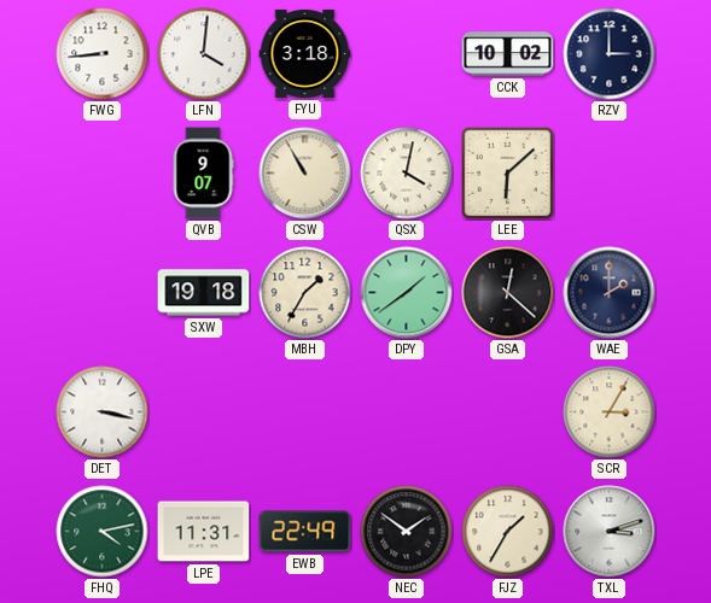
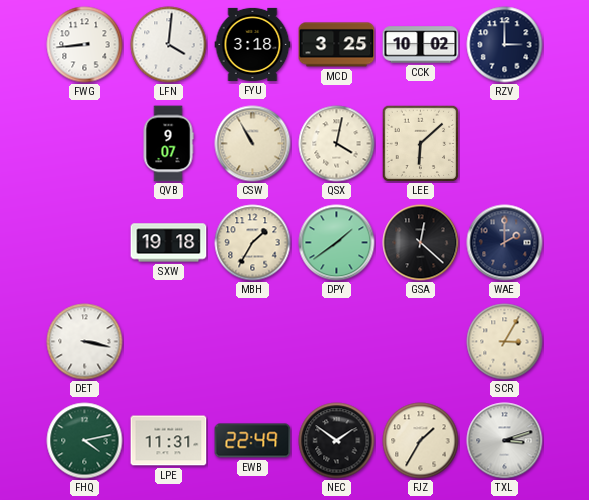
MCD: none -> 3:25 (337, 45)
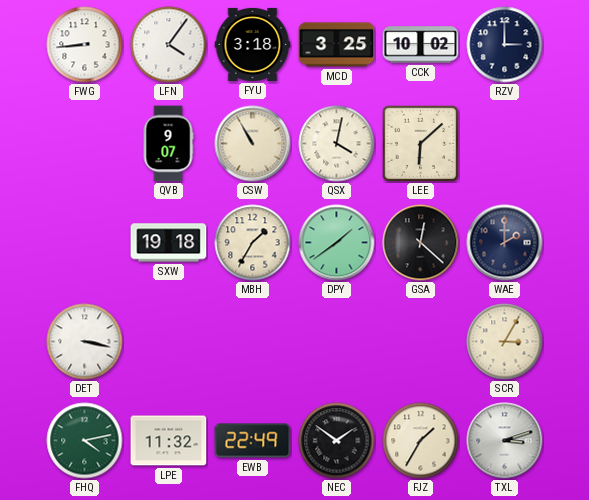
LFN: 4:01 -> 4:06 (169, 45)
LPE: 11:31 -> 11:32 (169, 441)
